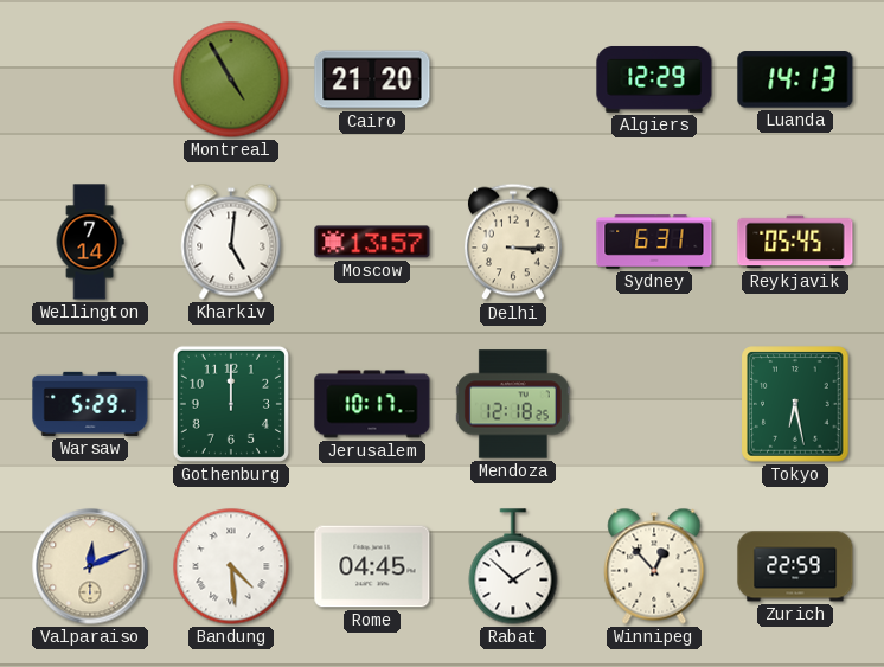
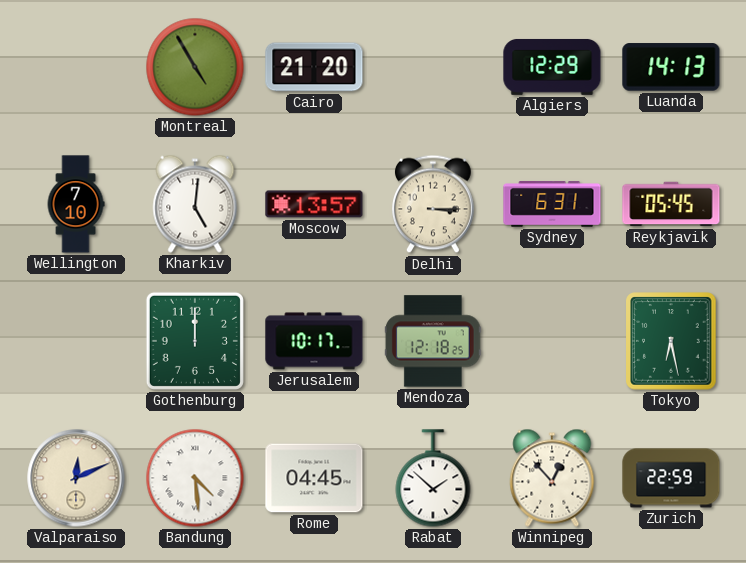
Wellington: 7:14 -> 7:10 (76, 204)
Warsaw: 5:29 -> none (90, 404)
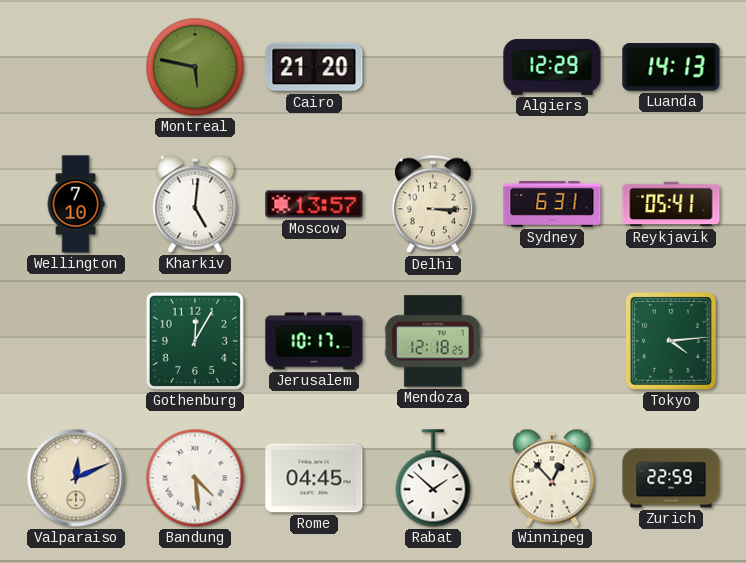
Montreal: 4:55 -> 5:47 (195, 67)
Reykjavik: 05:45 -> 05:41 (671, 204)
Gothenburg: 12:00 -> 12:05 (195, 341)
Tokyo: 6:28 -> 4:14 (671, 341)
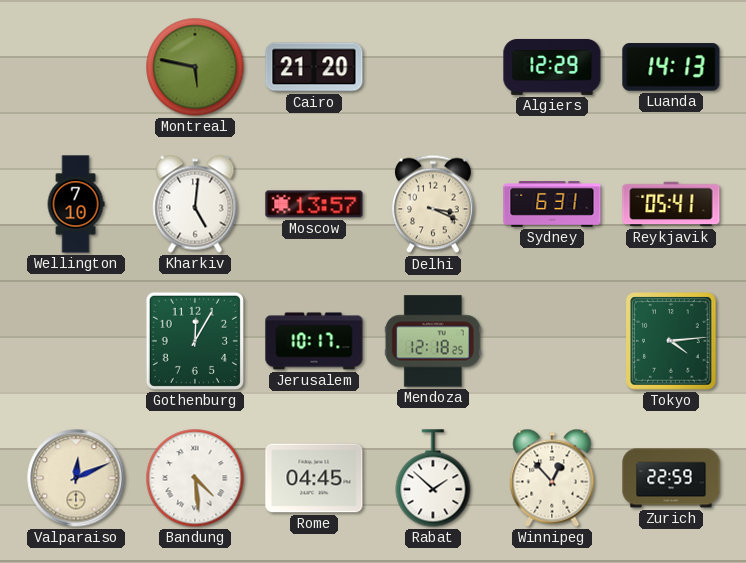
Delhi: 3:15 -> 3:19 (433, 204)
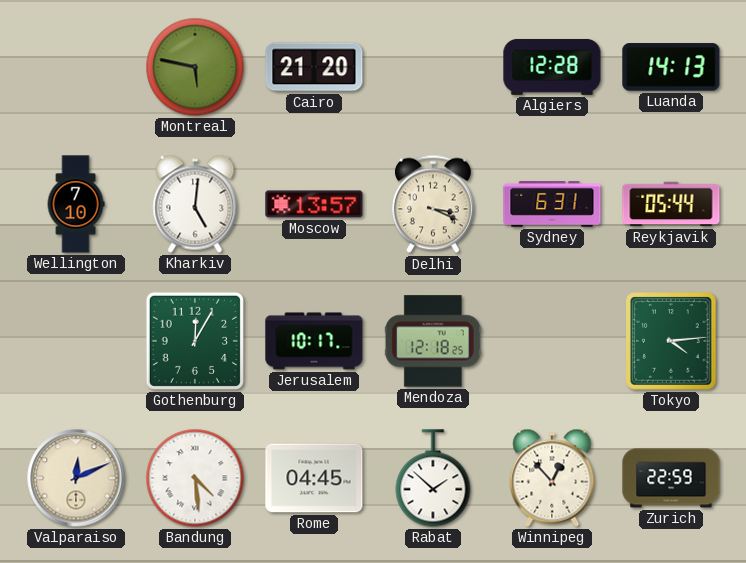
Algiers: 12:29 -> 12:28 (552, 67)
Reykjavik: 05:41 -> 05:44 (671, 204)
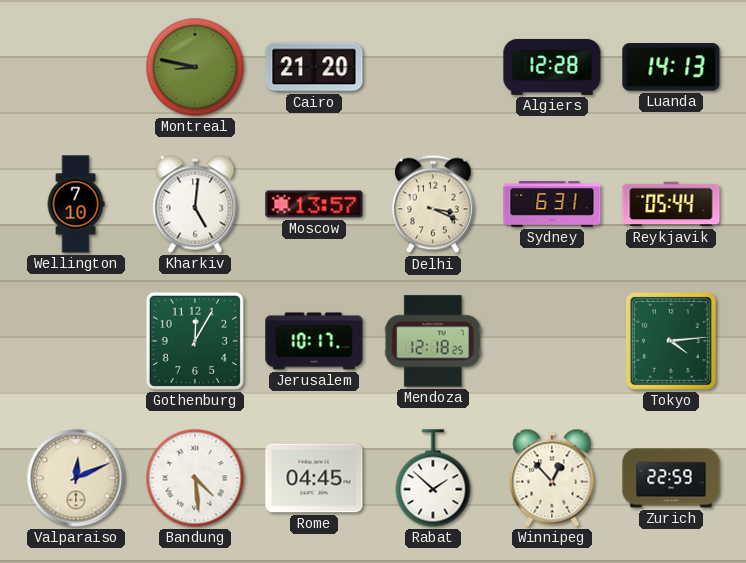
Montreal: 5:47 -> 8:47 (195, 67)
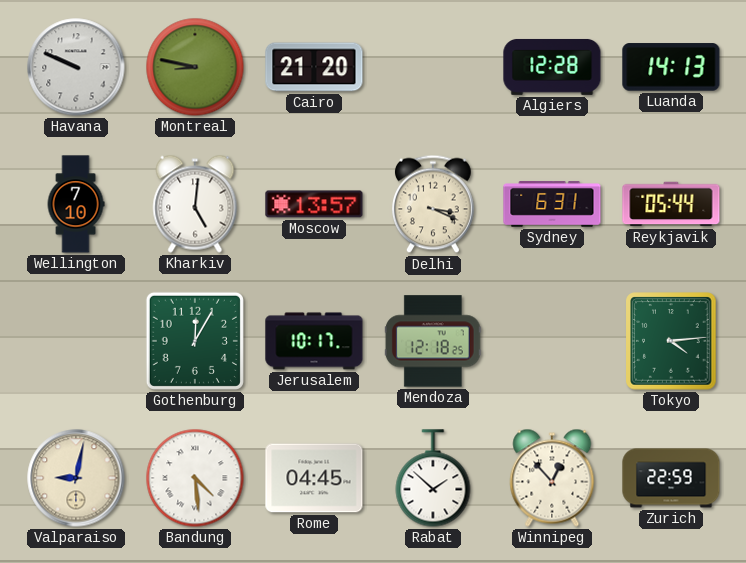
Havana: none -> 9:49 (76, 67)
Valparaiso: 12:11 -> 9:02 (76, 478)
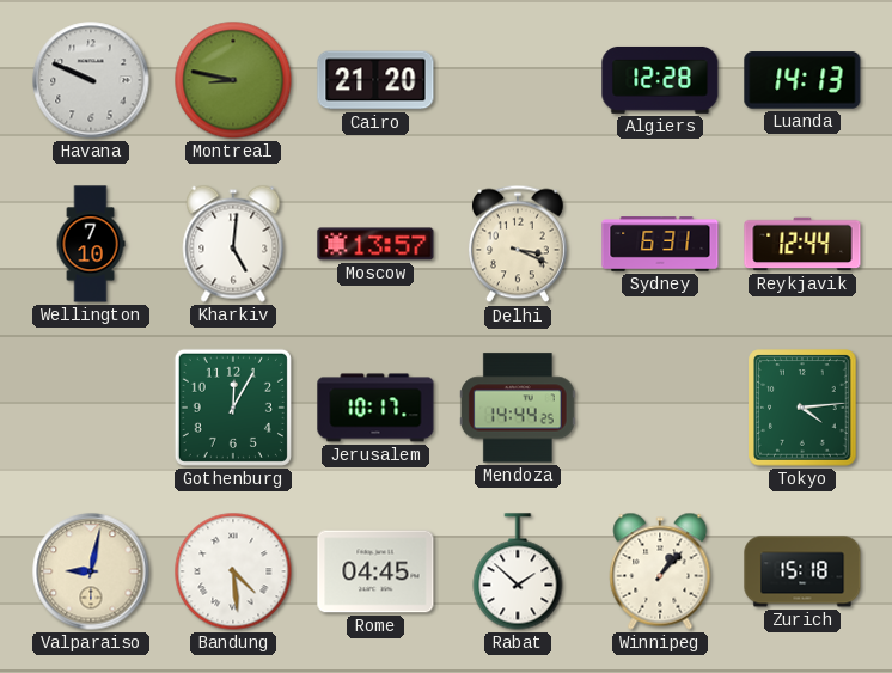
Reykjavik: 05:44 -> 12:44 (802, 244)
Mendoza: 12:18 -> 14:44 (518, 408)
Winnipeg: 12:53 -> 1:07 (660, 571)
Zurich: 22:59 -> 15:18 (802, 571)
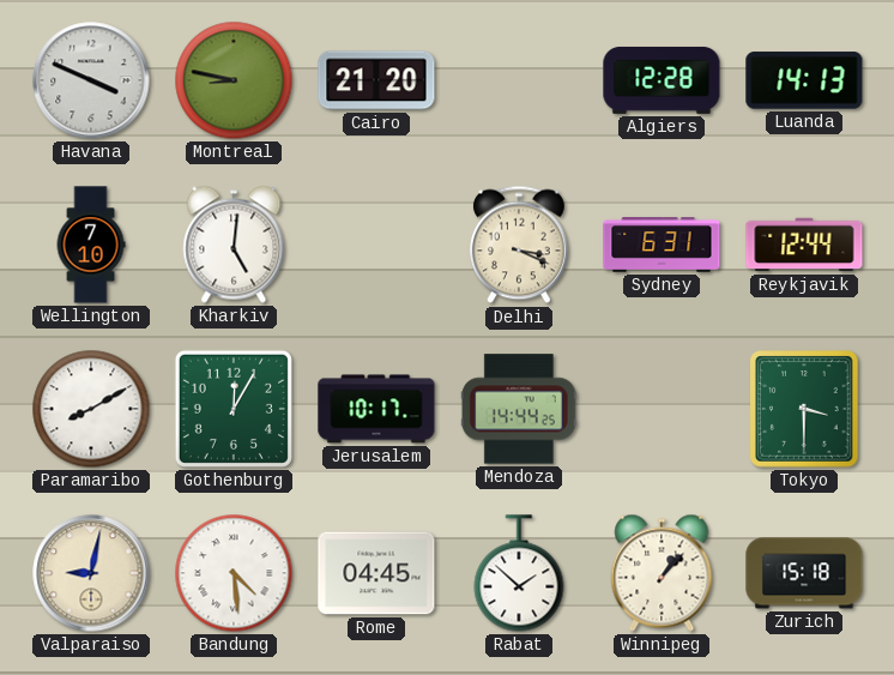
Havana: 9:49 -> 3:49 (91, 80)
Moscow: 13:57 -> none (375, 244)
Paramaribo: none -> 8:10 (91, 409)
Tokyo: 4:14 -> 3:30 (804, 409)
